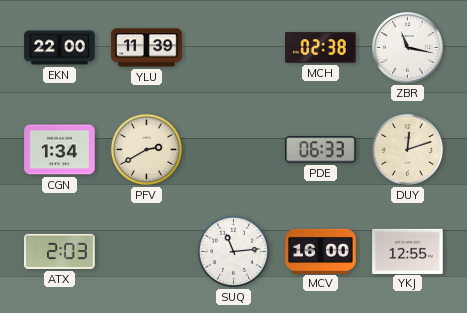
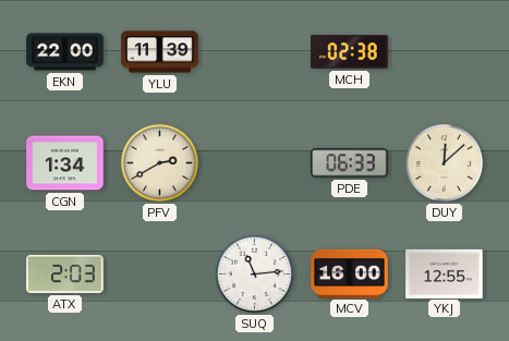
ZBR: 11:17 -> none (408, 48)
DUY: 12:12 -> 12:08 (444, 162)
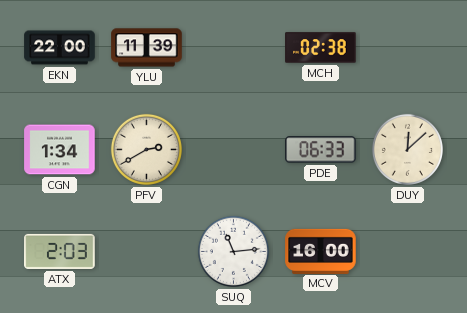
YKJ: 12:55 -> none (445, 273)
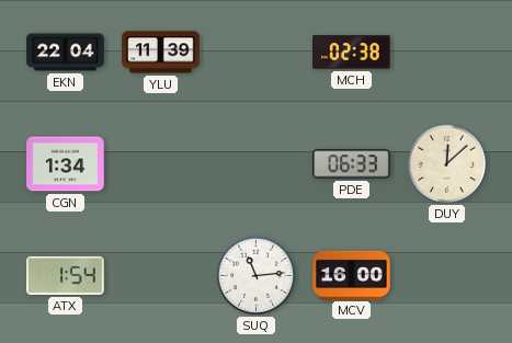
EKN: 22:00 -> 22:04 (66, 53)
PFV: 2:40 -> none (146, 149)
ATX: 2:03 -> 1:54 (66, 275)
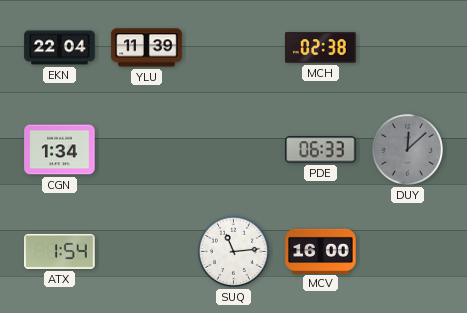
DUY dial: cream -> grey (407, 149)
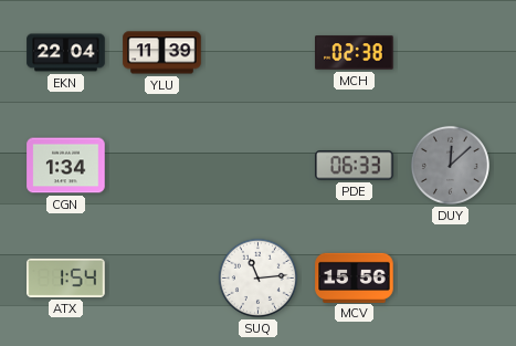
MCV: 16:00 -> 15:56 (355, 277)
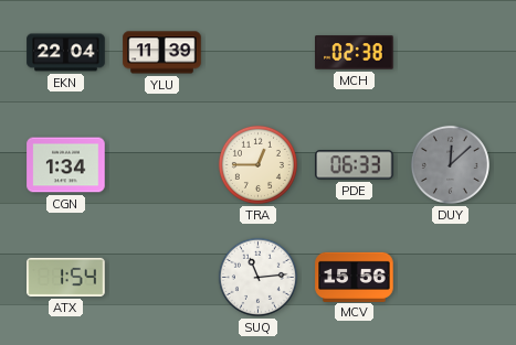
TRA: none -> 12:45 (257, 164)
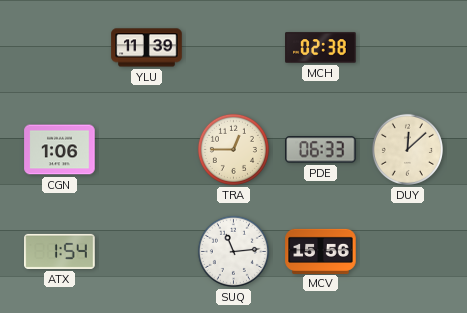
EKN: 22:04 -> none (66, 53)
CGN: 1:34 -> 1:06 (60, 150)
DUY dial: grey -> cream (407, 149)
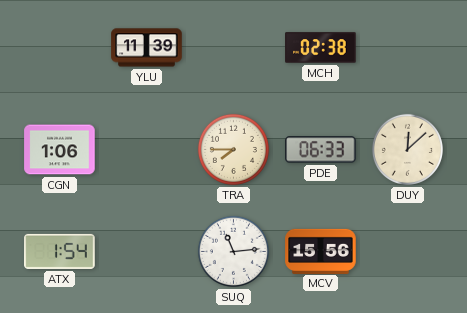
TRA: 12:45 -> 7:45 (233, 149)
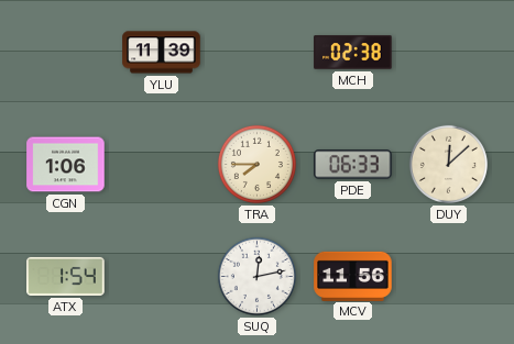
SUQ: 11:14 -> 12:13 (256, 276)
MCV: 15:56 -> 11:56 (353, 276)
